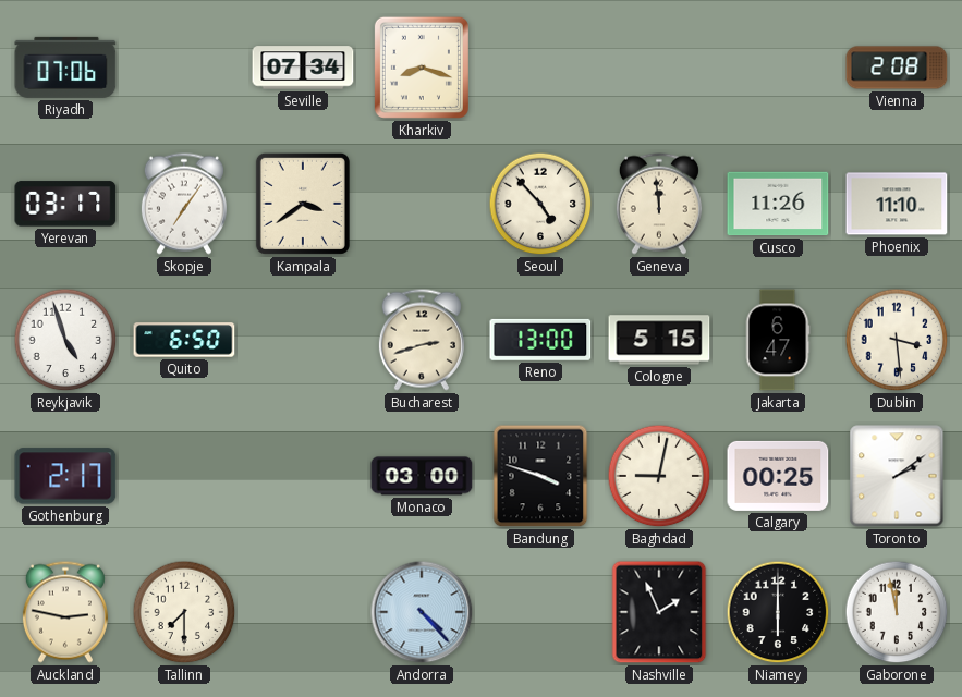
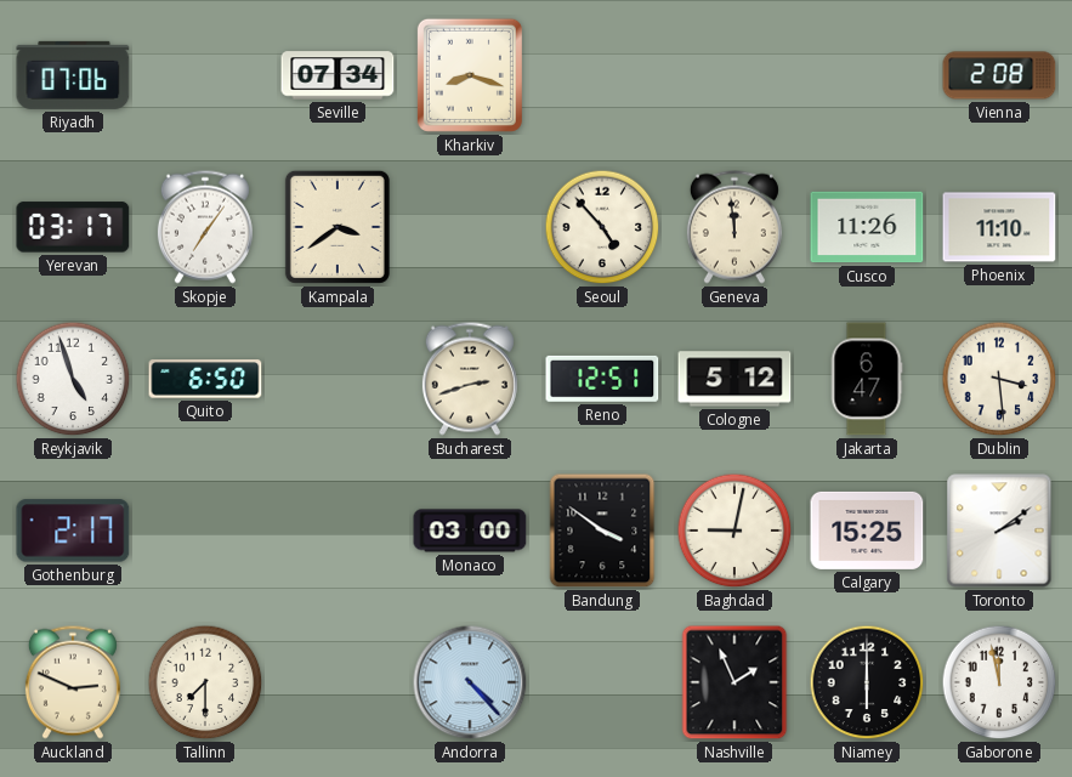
Reno: 13:00 -> 12:51 (602, 379)
Cologne: 5:15 -> 5:12 (734, 379)
Bandung: 3:48 -> 3:51 (602, 531)
Calgary: 00:25 -> 15:25 (867, 531)
Auckland: 2:47 -> 2:49 (73, 682)
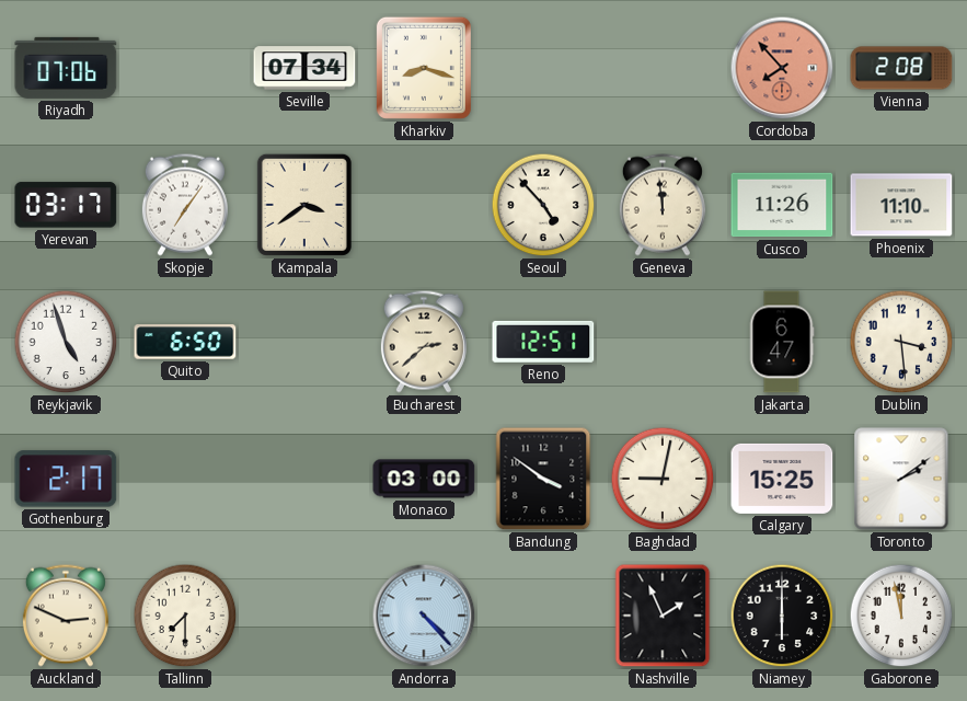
Cordoba: none -> 7:53 (782, 68)
Bucharest: 2:42 -> 2:38 (424, 342)
Cologne: 5:12 -> none (734, 379)
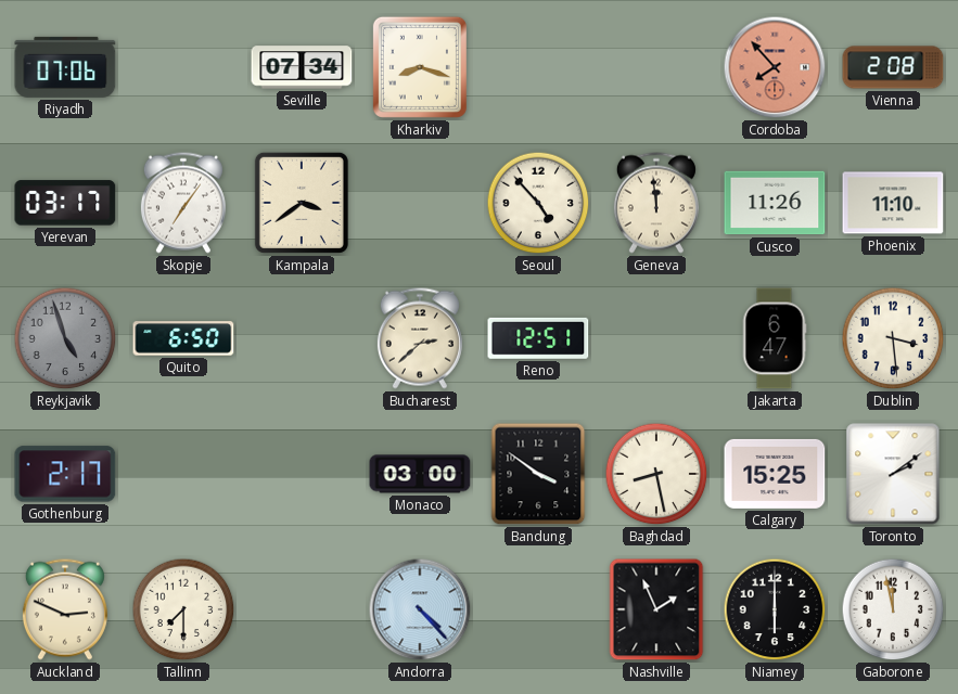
Reykjavik dial: white -> grey (65, 338)
Baghdad: 9:02 -> 8:28 (656, 474)
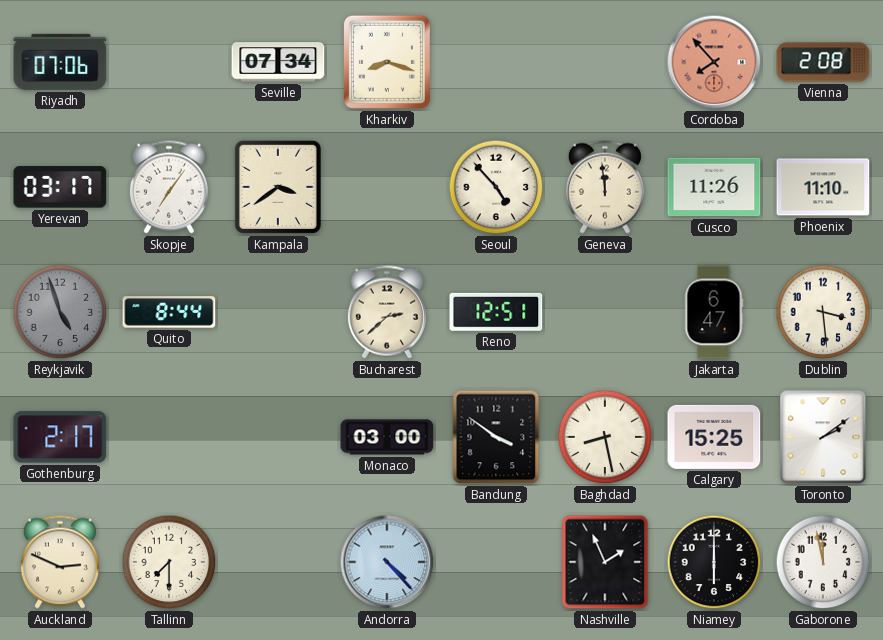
Quito: 6:50 -> 8:44 (169, 312)
